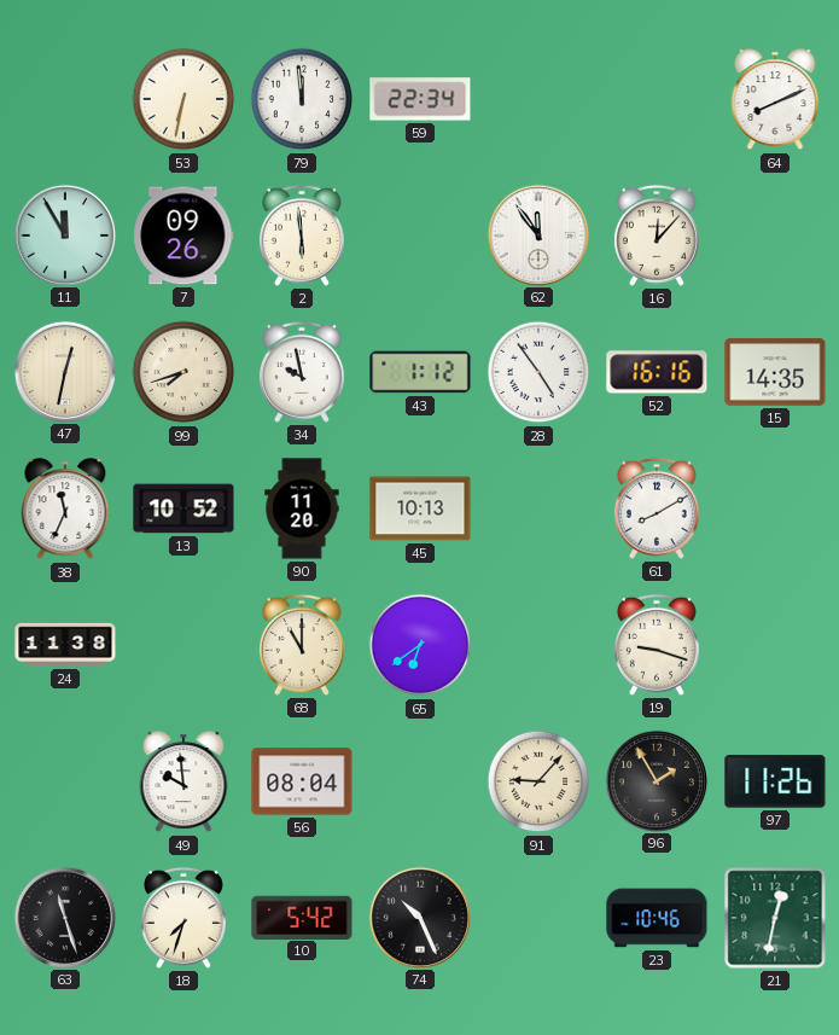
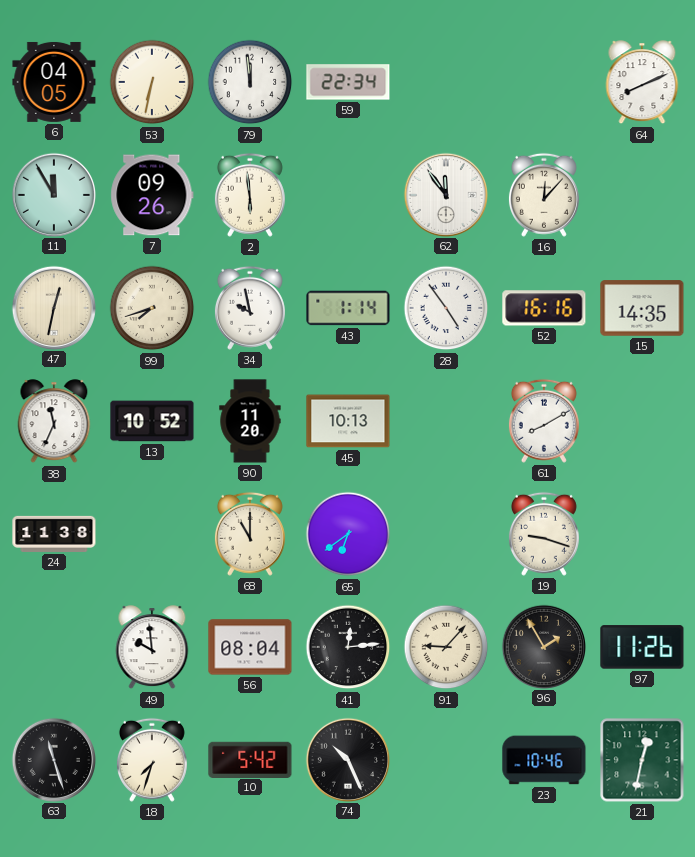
6: none -> 04:05 (54, 82)
43: 1:12 -> 1:14 (348, 308)
41: none -> 12:14 (348, 647)
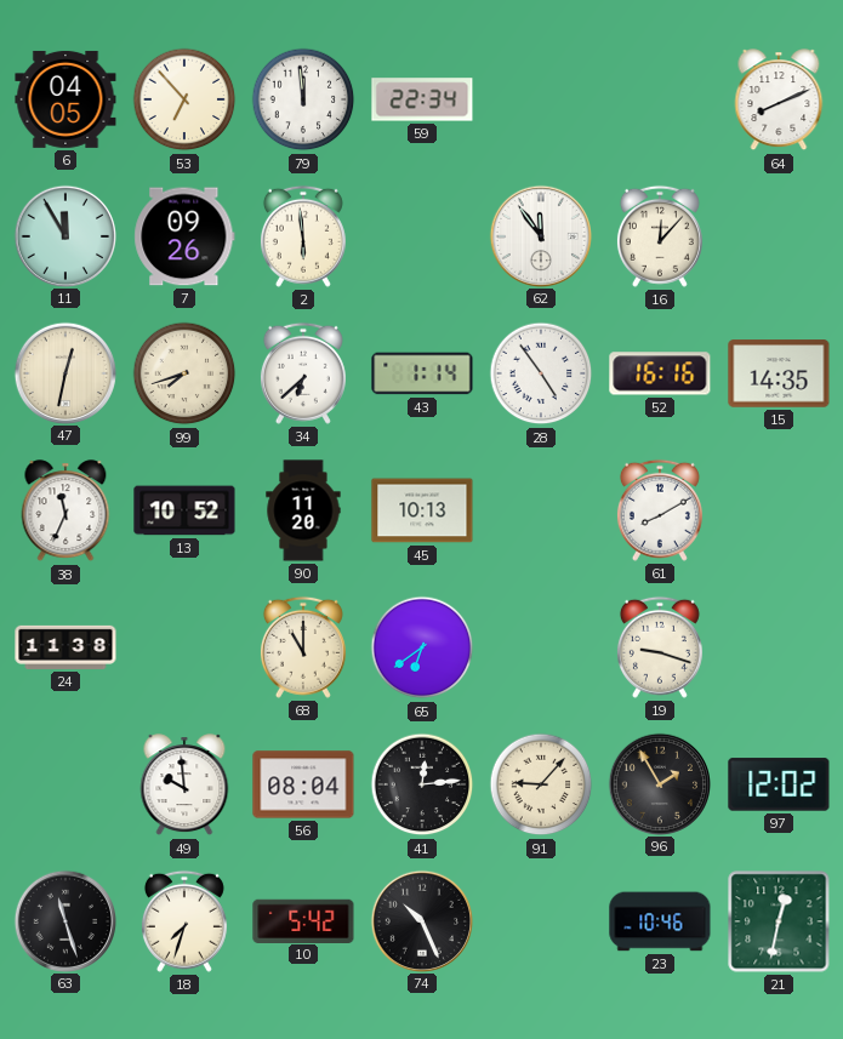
53: 6:32 -> 6:53 (184, 99)
34: 9:58 -> 6:38 (303, 373)
97: 11:26 -> 12:02 (779, 784)
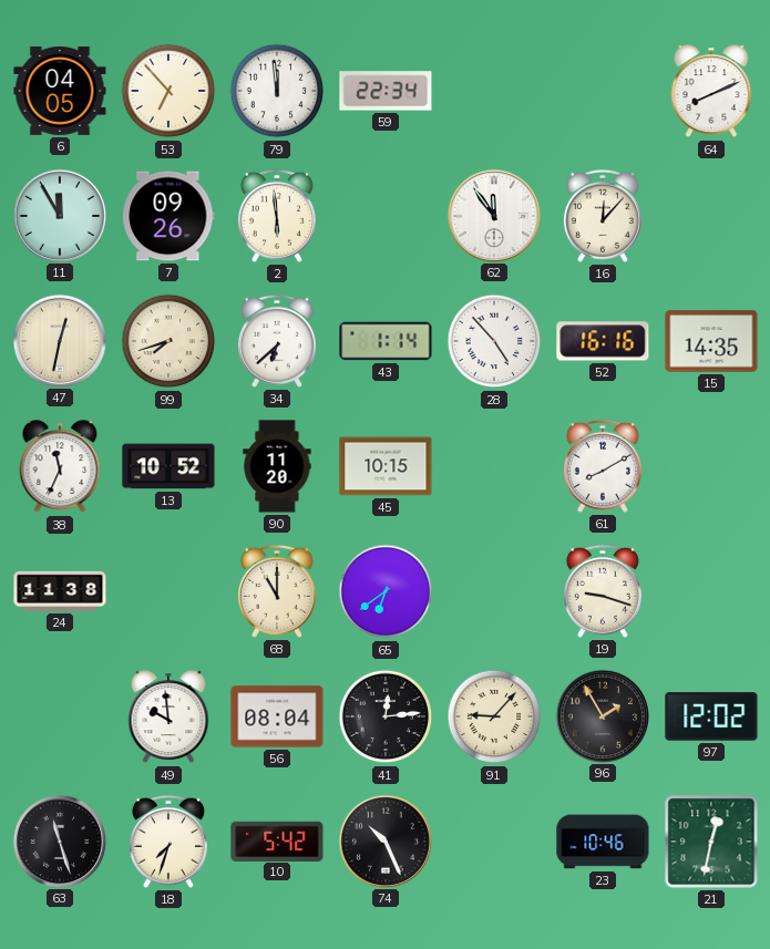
28: 4:54 -> 4:53 (494, 341)
45: 10:13 -> 10:15 (386, 466)
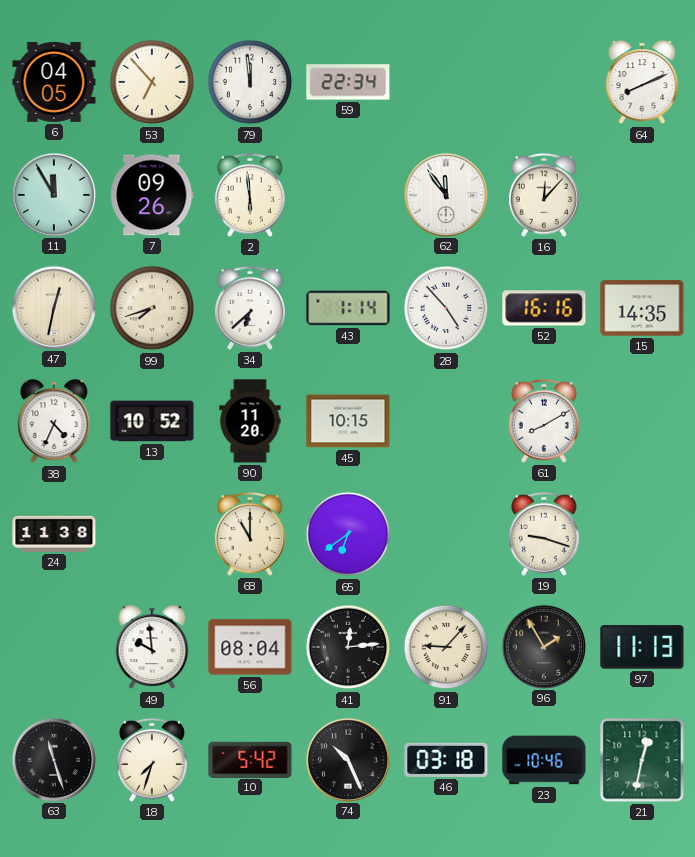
38: 11:34 -> 4:34 (54, 422)
97: 12:02 -> 11:13 (642, 647)
46: none -> 03:18 (446, 760)
